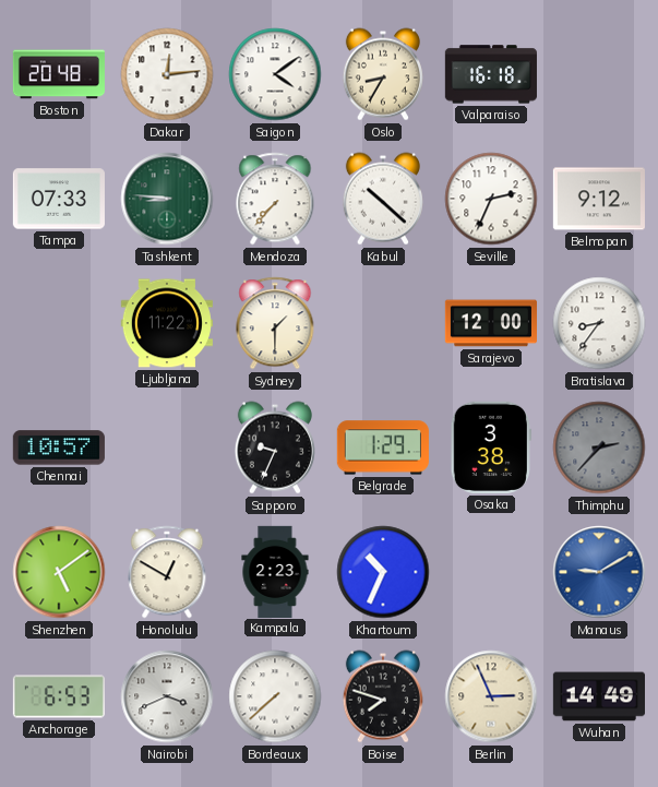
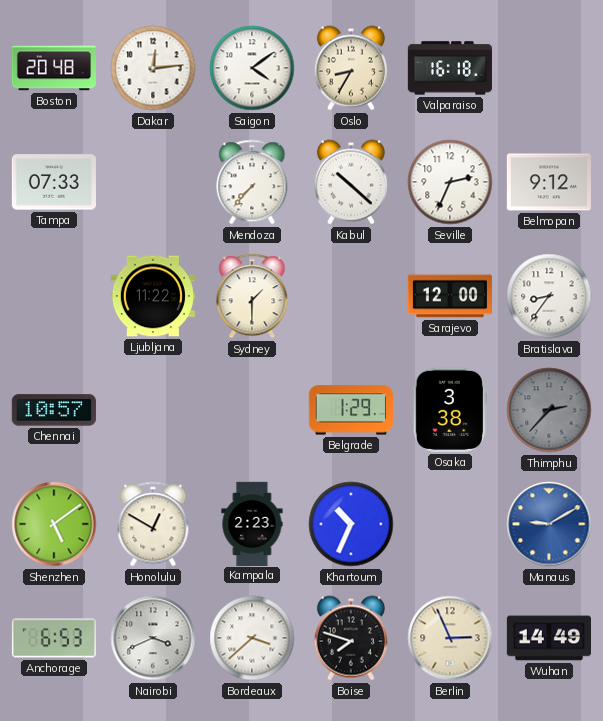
Tashkent: 8:46 -> none (167, 199)
Sapporo: 9:34 -> none (275, 448)
Bordeaux: 7:38 -> 3:38 (252, 638)
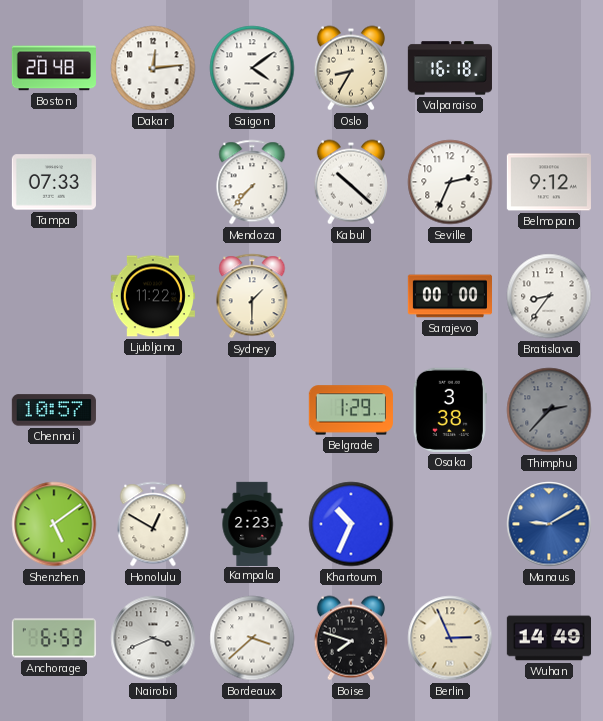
Sarajevo: 12:00 -> 00:00 (449, 296)
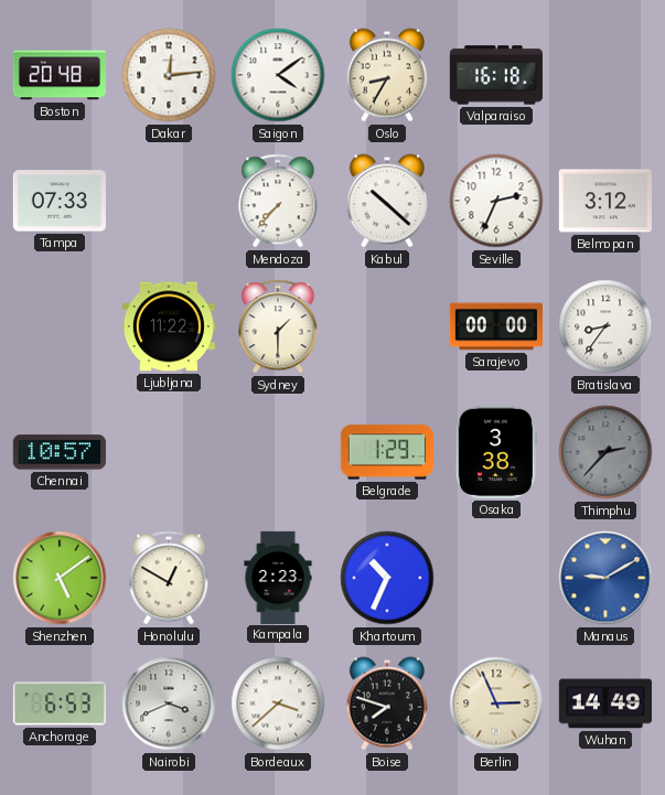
Belmopan: 9:12 -> 3:12 (605, 201)
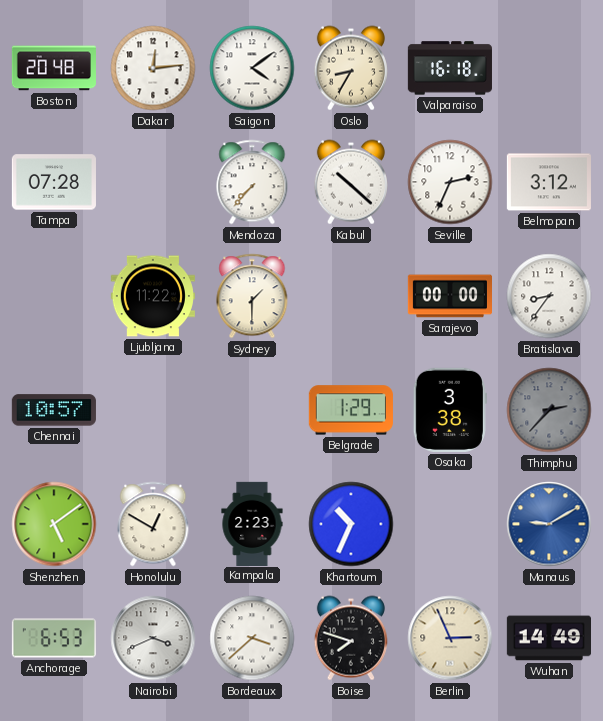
Tampa: 07:33 -> 07:28 (54, 182)
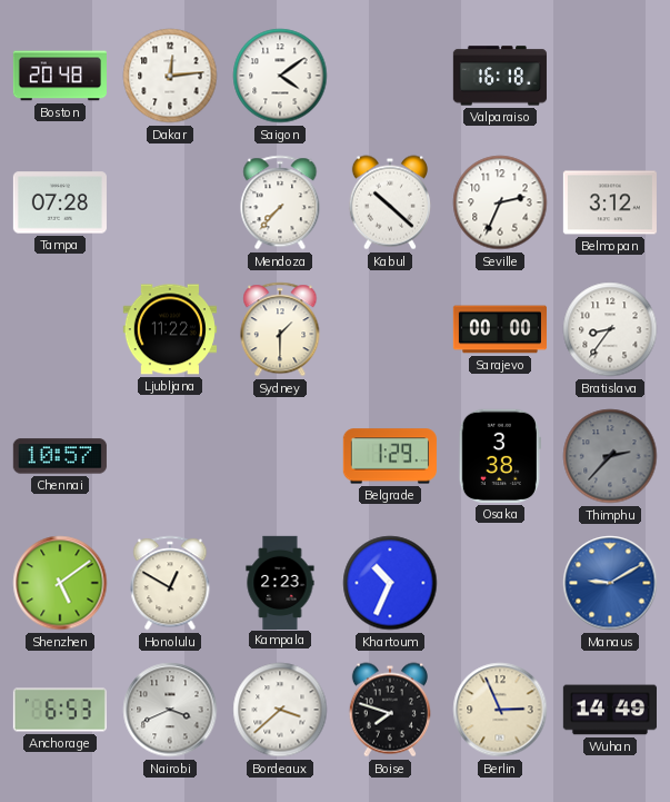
Oslo: 8:35 -> none (351, 68)
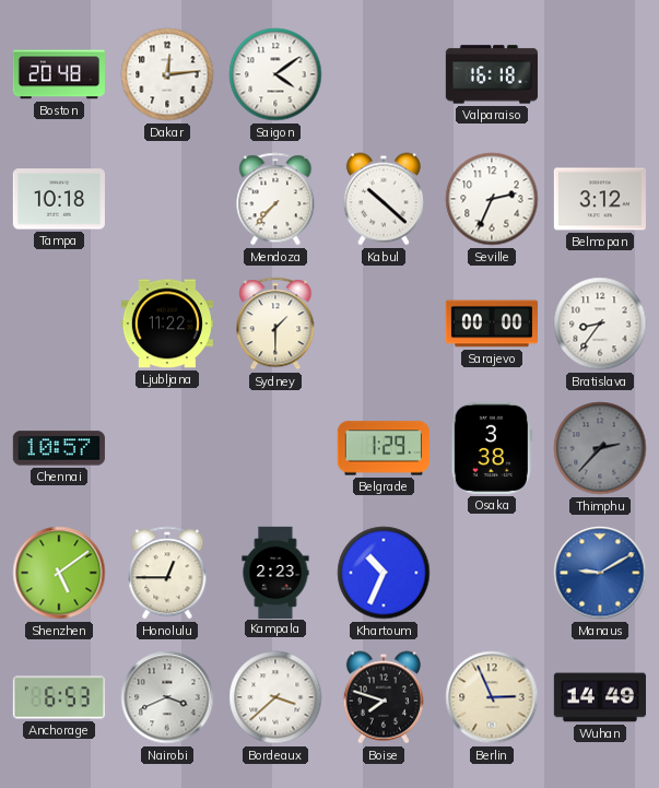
Tampa: 07:28 -> 10:18 (59, 199)
Honolulu: 12:50 -> 12:45 (167, 573)
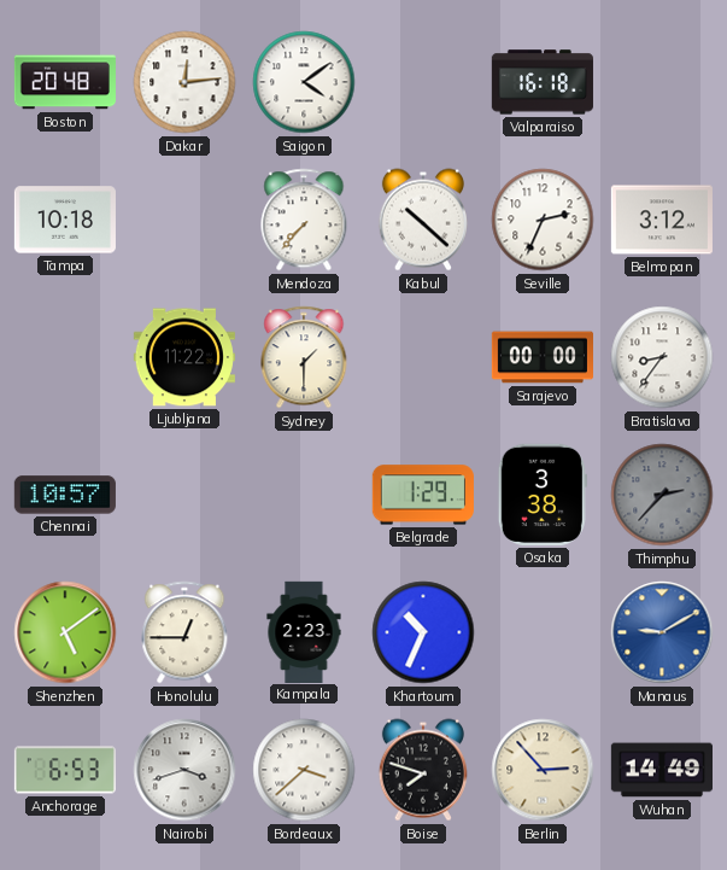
Nairobi: 3:41 -> 3:42 (184, 770)
Berlin: 2:56 -> 2:53 (543, 770)
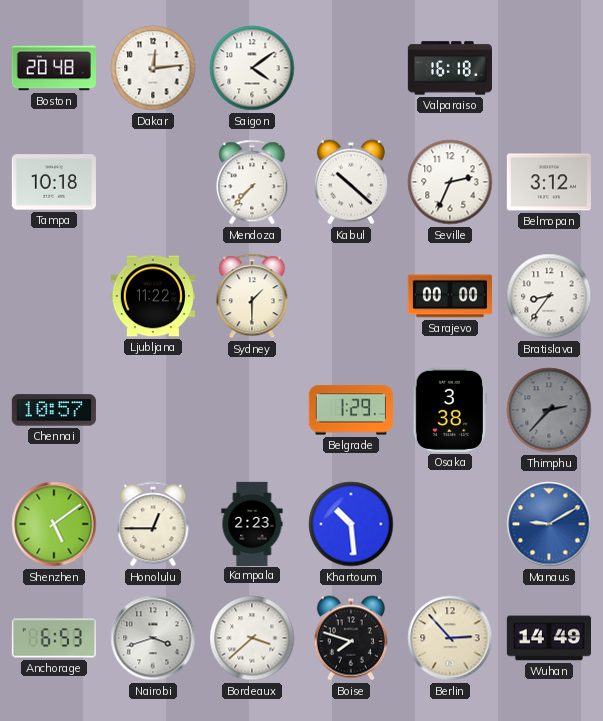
Khartoum: 10:34 -> 10:29 (351, 524)
